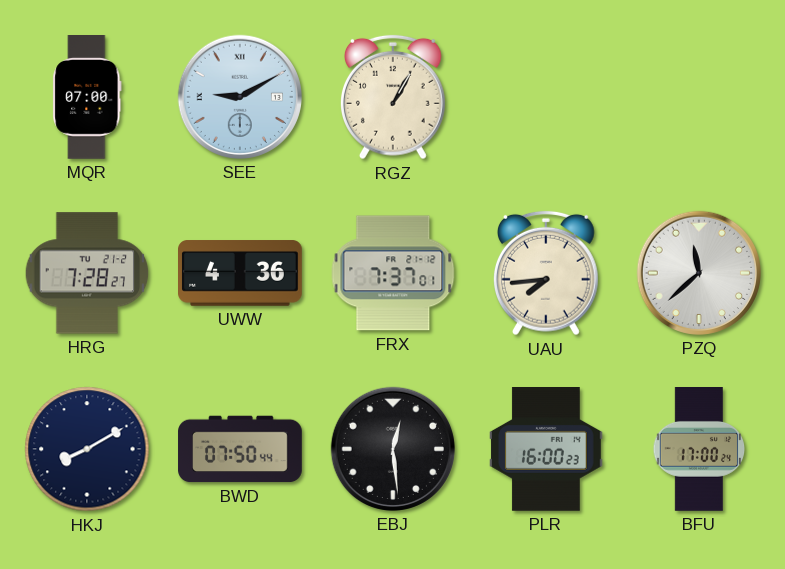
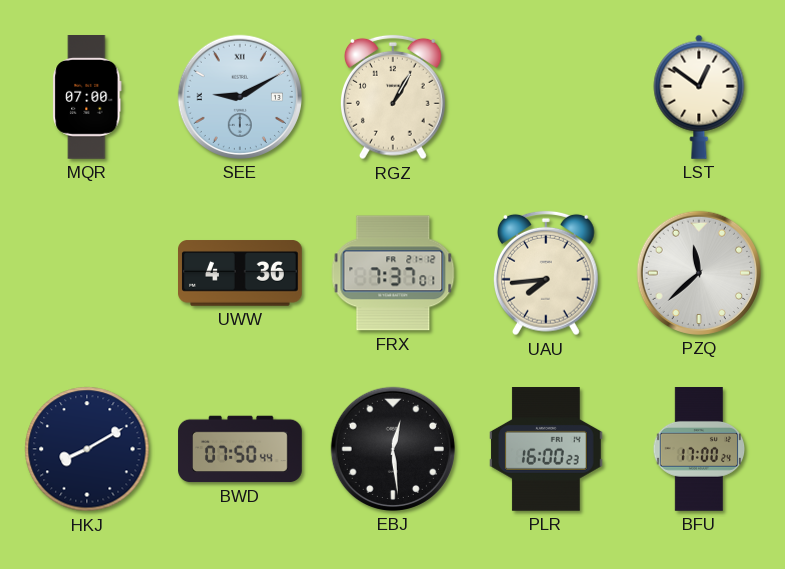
LST: none -> 12:51 (699, 97)
HRG: 7:28 -> none (87, 273)
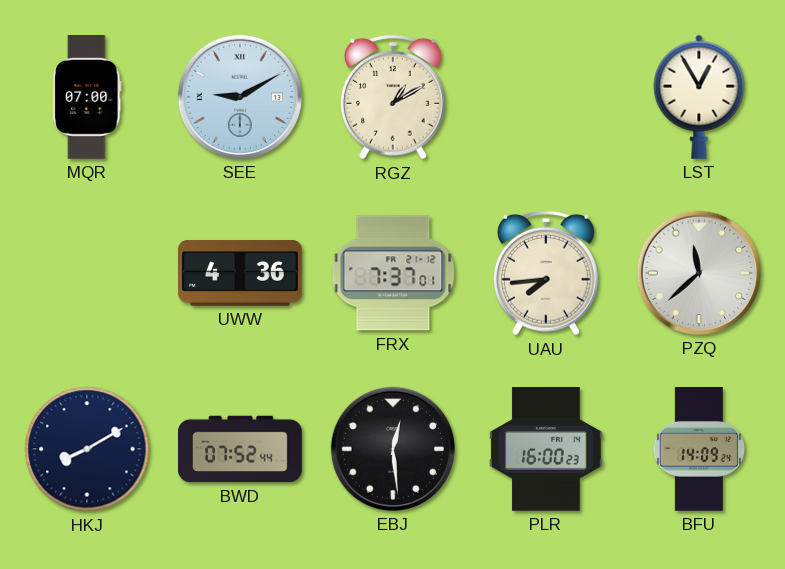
RGZ: 1:05 -> 1:10 (393, 97)
LST: 12:51 -> 12:55 (699, 97)
BWD: 07:50 -> 07:52 (240, 449)
BFU: 17:00 -> 14:09 (699, 449)
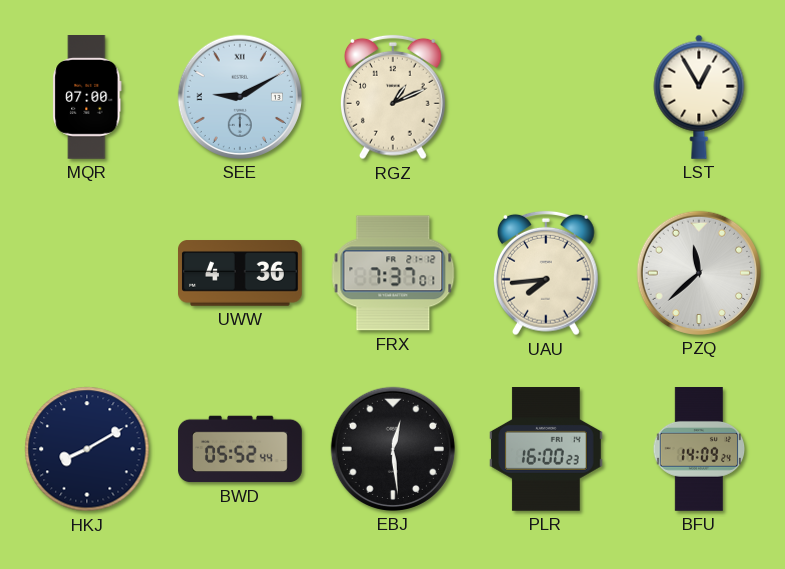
RGZ: 1:10 -> 1:11 (393, 97)
BWD: 07:52 -> 05:52 (240, 449)
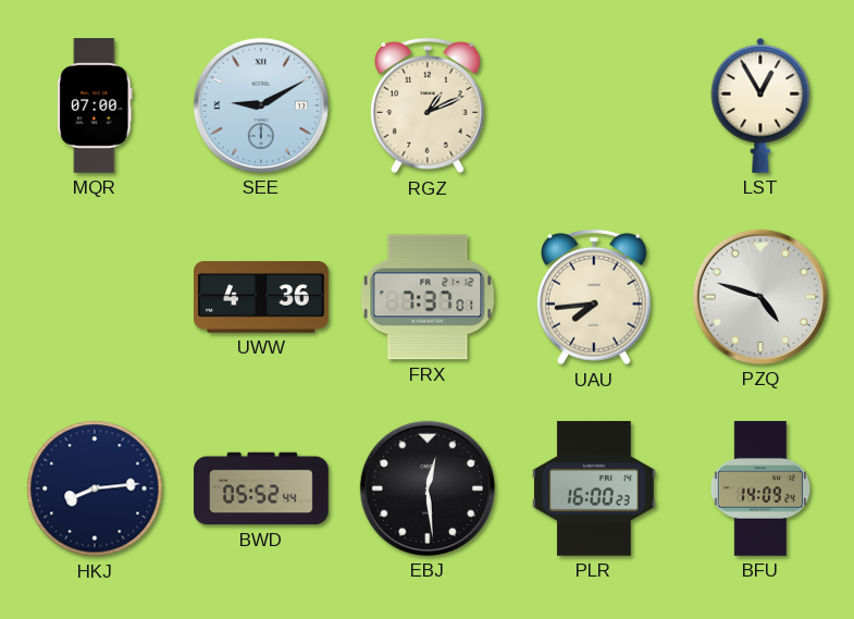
PZQ: 11:38 -> 4:48 (760, 297)
HKJ: 8:10 -> 8:14 (95, 488)
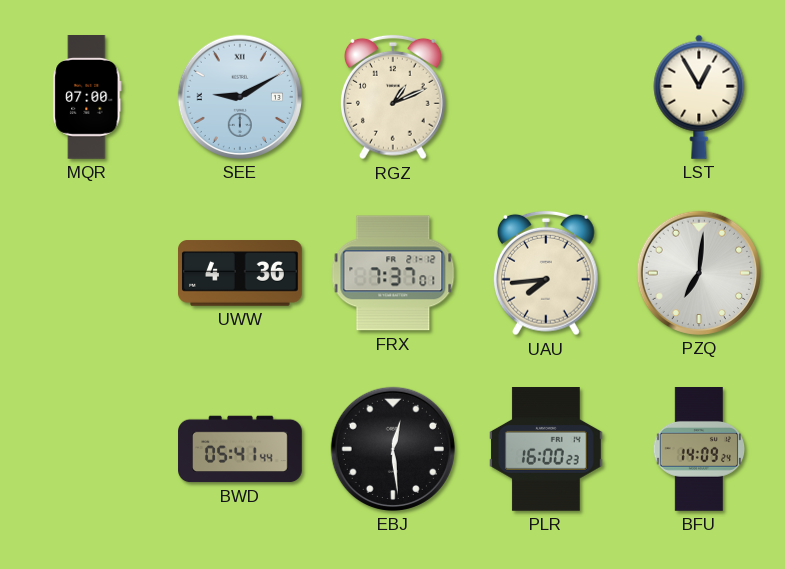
PZQ: 4:48 -> 7:01 (699, 273)
HKJ: 8:14 -> none (95, 488)
BWD: 05:52 -> 05:41 (240, 449)
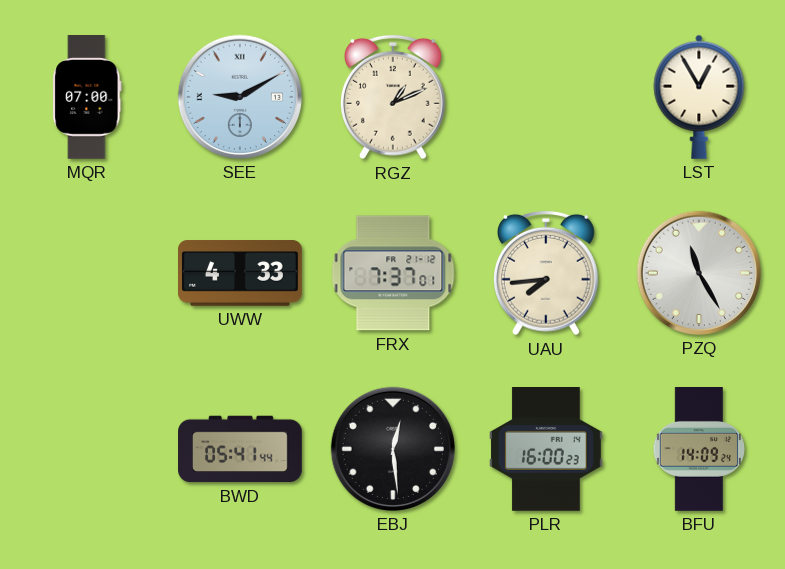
UWW: 4:36 -> 4:33 (241, 273)
PZQ: 7:01 -> 11:25 (699, 273)
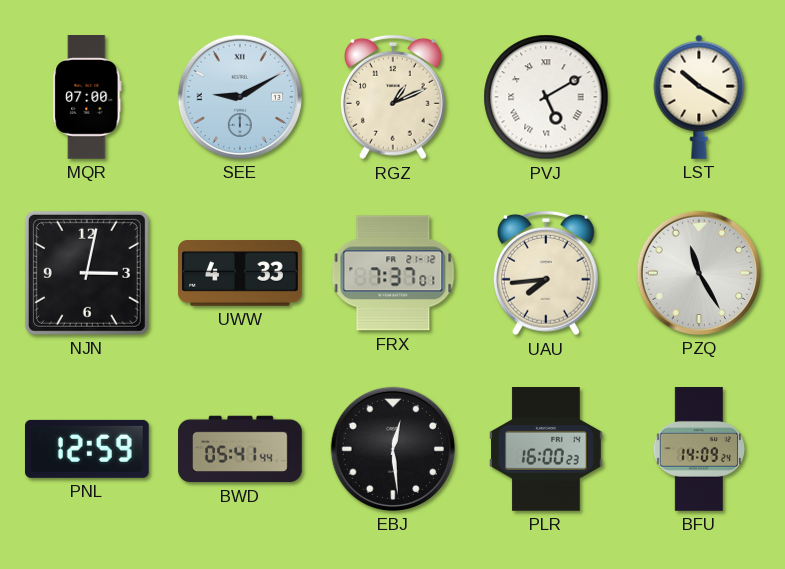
PVJ: none -> 5:10 (546, 97)
LST: 12:55 -> 10:20 (699, 97)
NJN: none -> 3:02 (87, 273)
PNL: none -> 12:59 (87, 449)
